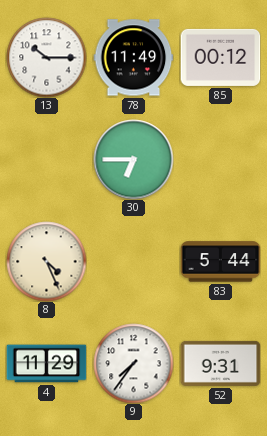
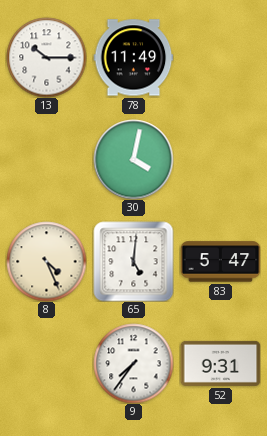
85: 00:12 -> none (220, 57)
30: 6:45 -> 4:02 (133, 159)
65: none -> 5:01 (133, 261)
83: 5:44 -> 5:47 (220, 262)
4: 11:29 -> none (46, 364)
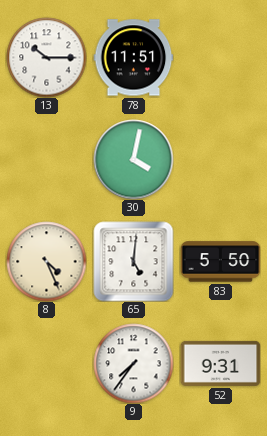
78: 11:49 -> 11:51 (133, 58)
83: 5:47 -> 5:50 (220, 262)
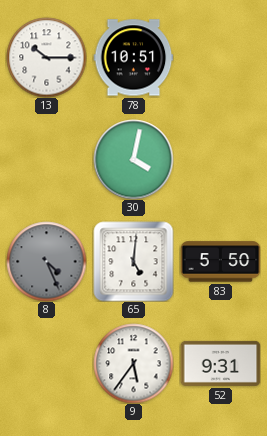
78: 11:51 -> 10:51 (133, 58)
8 dial: cream -> grey (46, 261)
9: 7:36 -> 5:36 (133, 363)
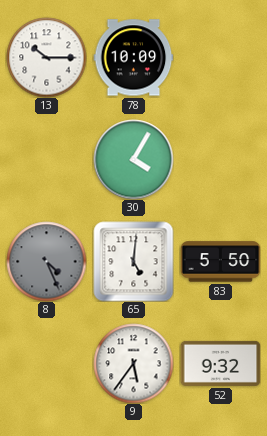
78: 10:51 -> 10:09 (133, 58)
30: 4:02 -> 4:05 (133, 159)
52: 9:31 -> 9:32 (220, 363)
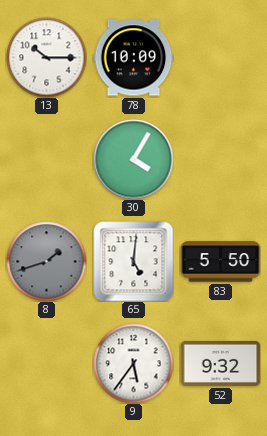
8: 4:26 -> 1:42 (46, 261)
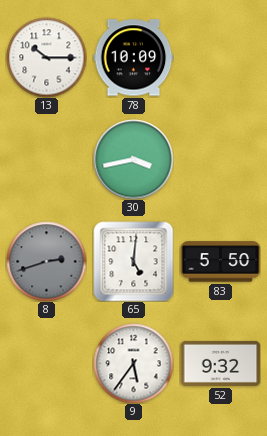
30: 4:05 -> 3:43 (133, 159)
8: 1:42 -> 2:42 (46, 261)
